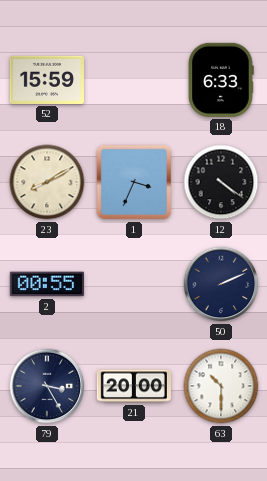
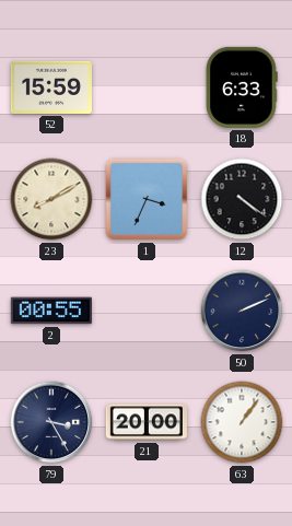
63: 10:30 -> 1:06 (242, 422)
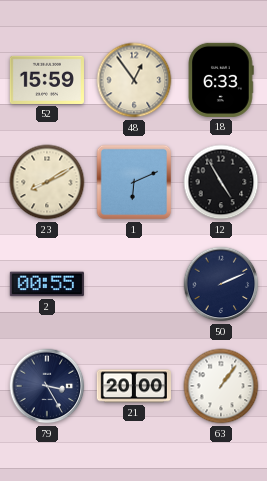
48: none -> 12:54 (134, 80)
1: 3:34 -> 6:11 (134, 182)
12: 4:21 -> 4:55 (221, 182)
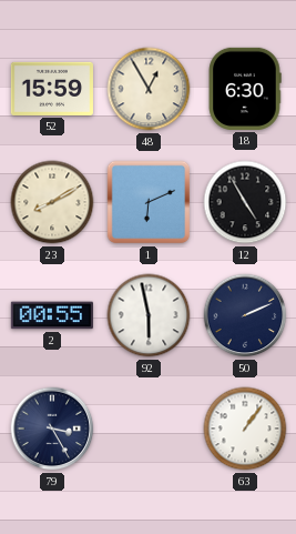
48: 12:54 -> 12:55 (149, 89)
18: 6:33 -> 6:30 (245, 89)
92: none -> 5:58 (149, 315)
21: 20:00 -> none (134, 386)
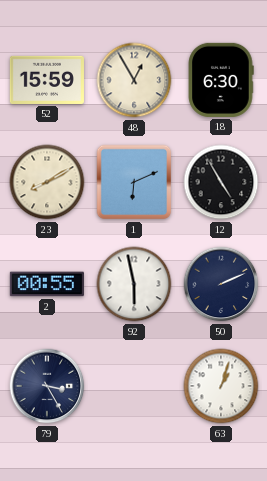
63: 1:06 -> 1:03 (221, 386)
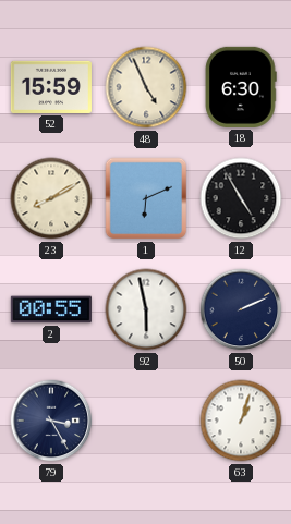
48: 12:55 -> 4:56 (146, 87)
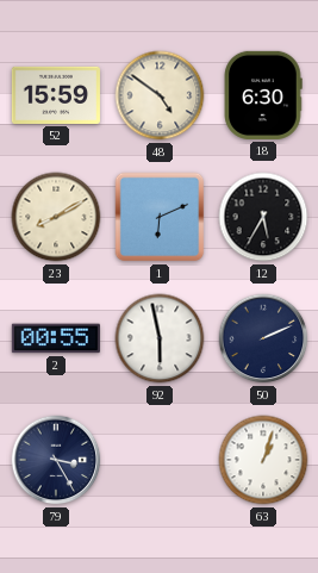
48: 4:56 -> 4:51 (160, 95)
12: 4:55 -> 5:35 (263, 217)
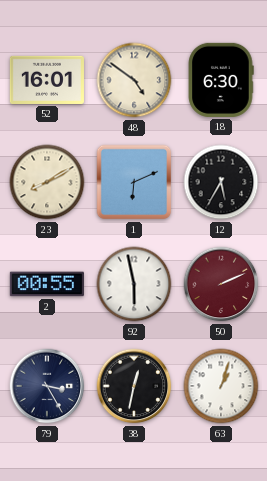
52: 15:59 -> 16:01 (47, 80)
50 dial: navy -> burgundy (221, 284)
38: none -> 12:32 (134, 386)
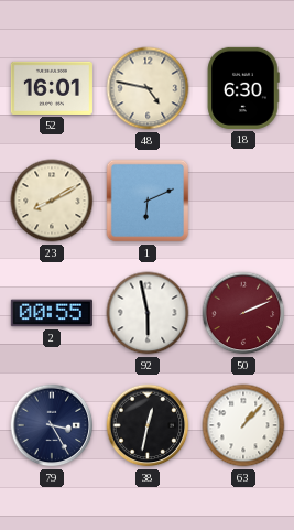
48: 4:51 -> 4:47 (148, 88)
12: 5:35 -> none (221, 182)
63: 1:03 -> 1:07 (243, 425)
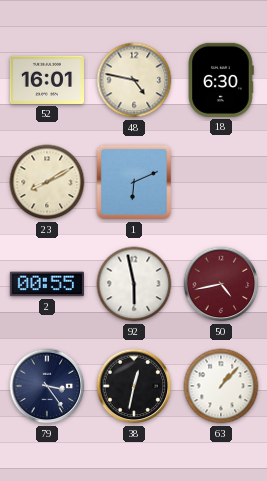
50: 2:11 -> 4:43 (221, 284)
79: 3:25 -> 3:24 (47, 386)
